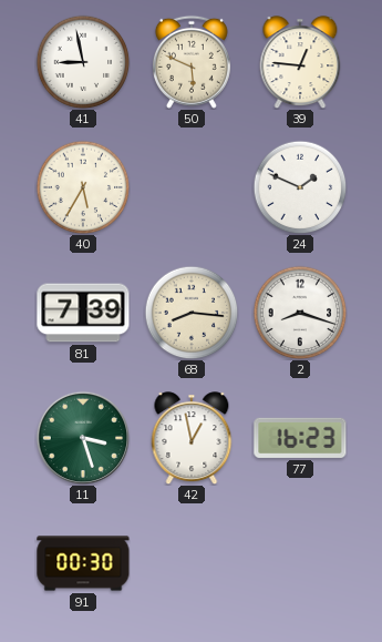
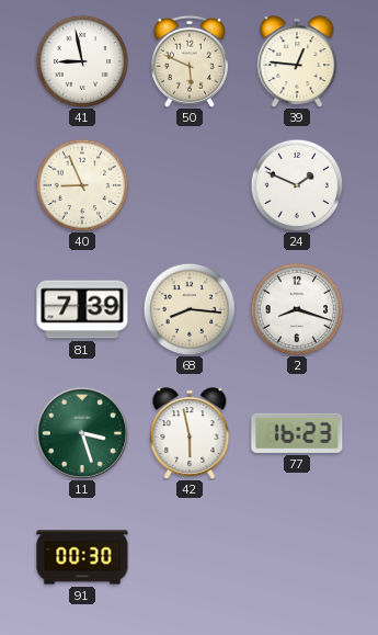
40: 5:35 -> 8:56 (82, 185)
42: 12:58 -> 5:58 (190, 433)
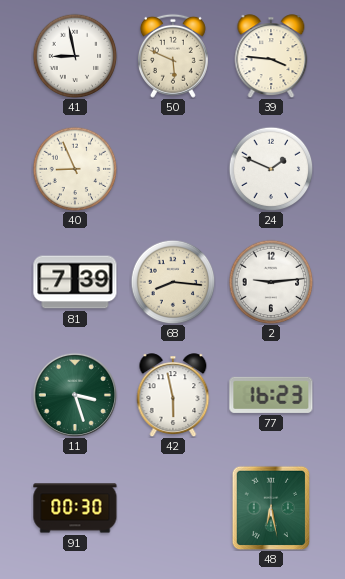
39: 12:46 -> 3:46 (271, 56)
2: 8:18 -> 9:14 (271, 282)
48: none -> 6:28 (271, 508)
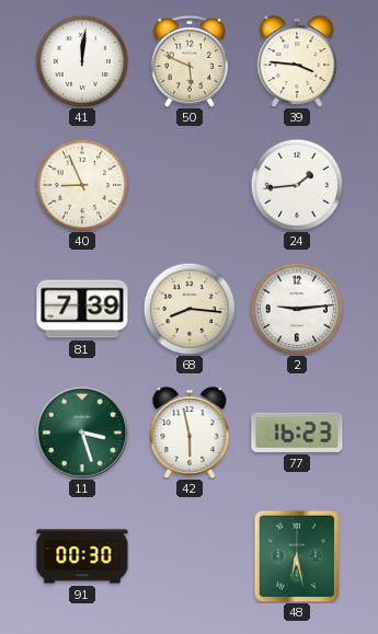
41: 8:58 -> 12:01 (82, 61)
24: 1:49 -> 1:44 (297, 185)
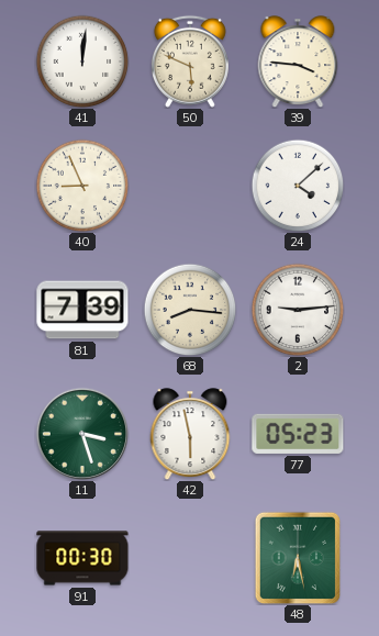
24: 1:44 -> 4:08 (298, 186)
77: 16:23 -> 05:23 (298, 434)
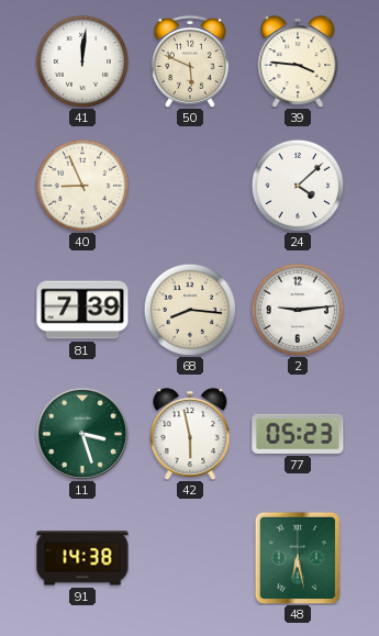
91: 00:30 -> 14:38 (82, 558)
